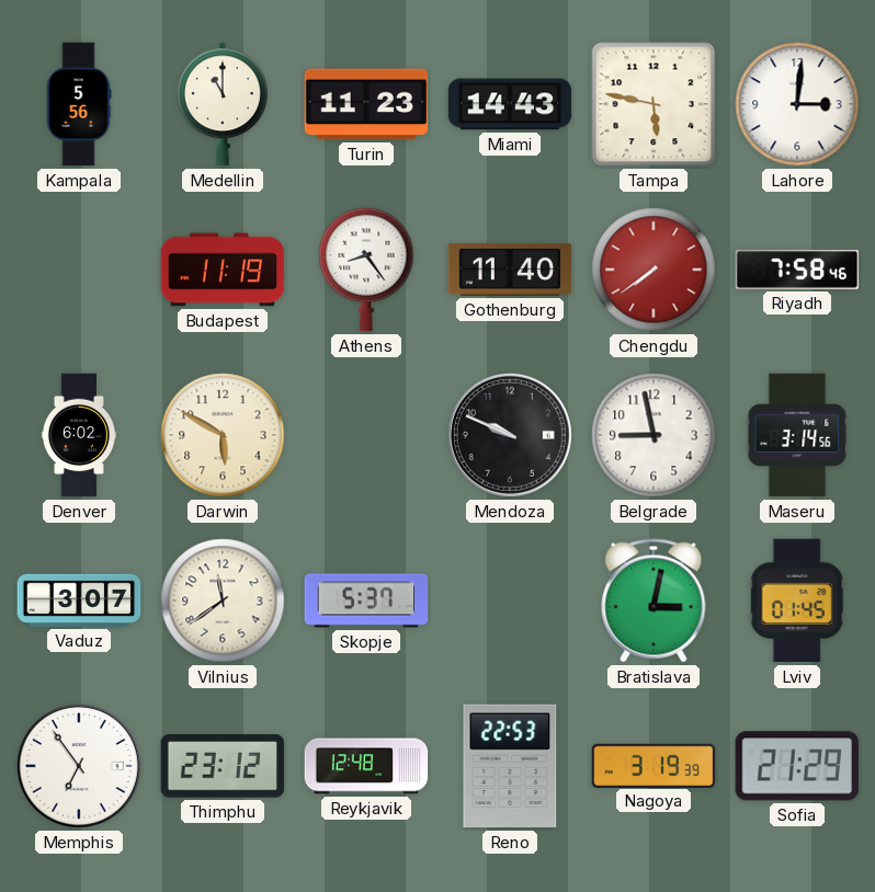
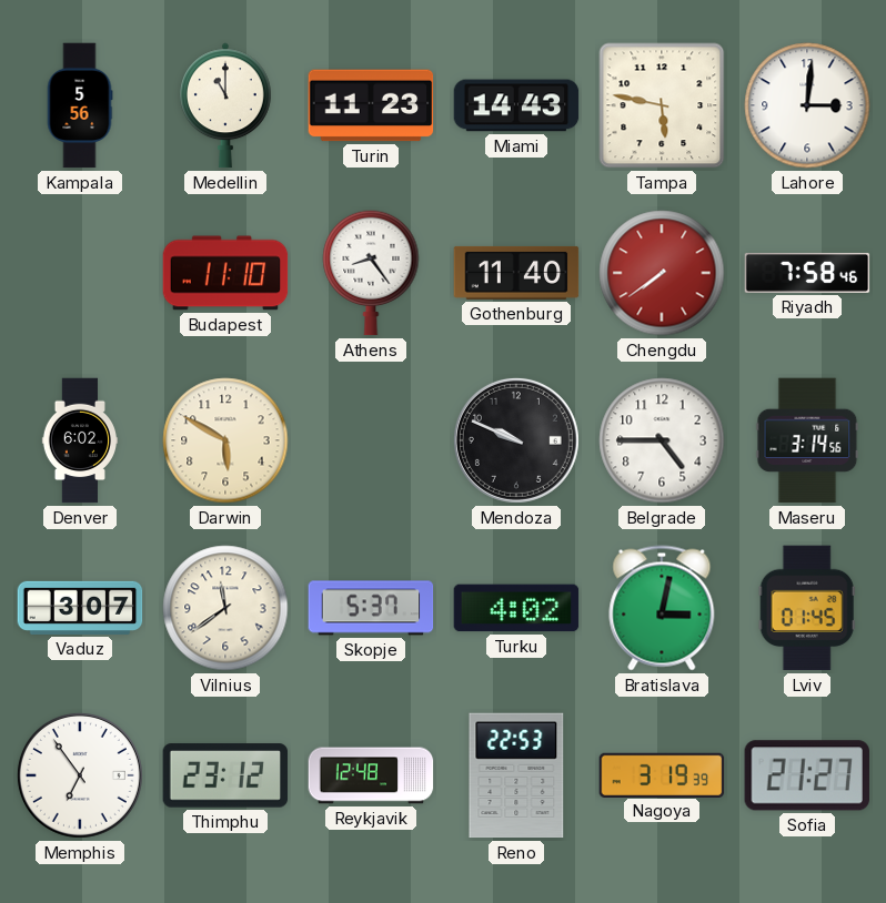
Budapest: 11:19 -> 11:10 (225, 273)
Belgrade: 8:58 -> 4:45 (662, 440)
Turku: none -> 4:02 (516, 608)
Sofia: 21:29 -> 21:27 (807, 775)
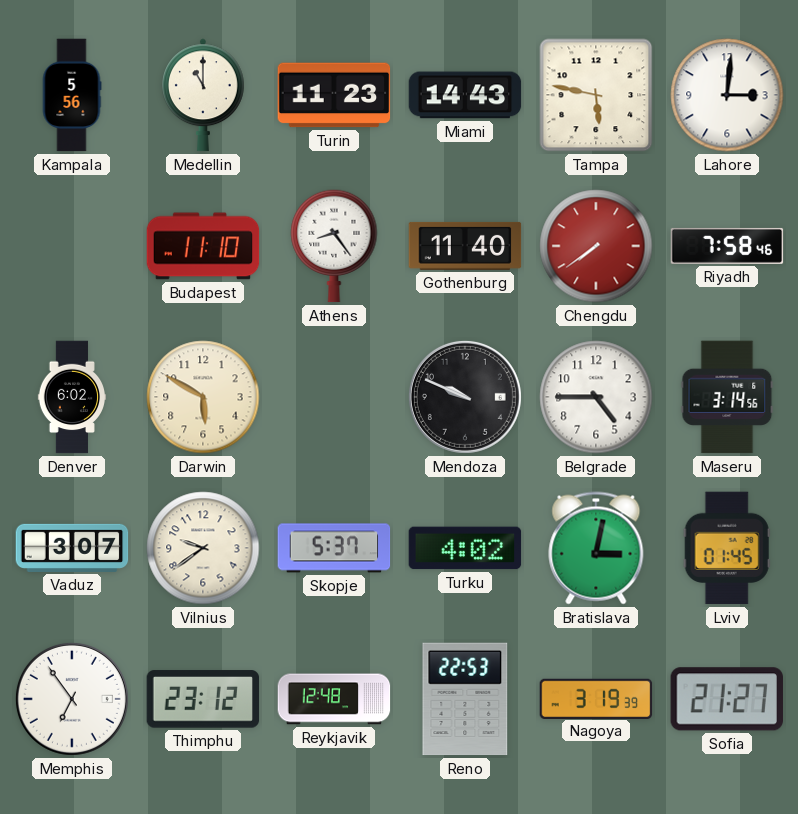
Vilnius: 11:39 -> 9:39 (203, 548)
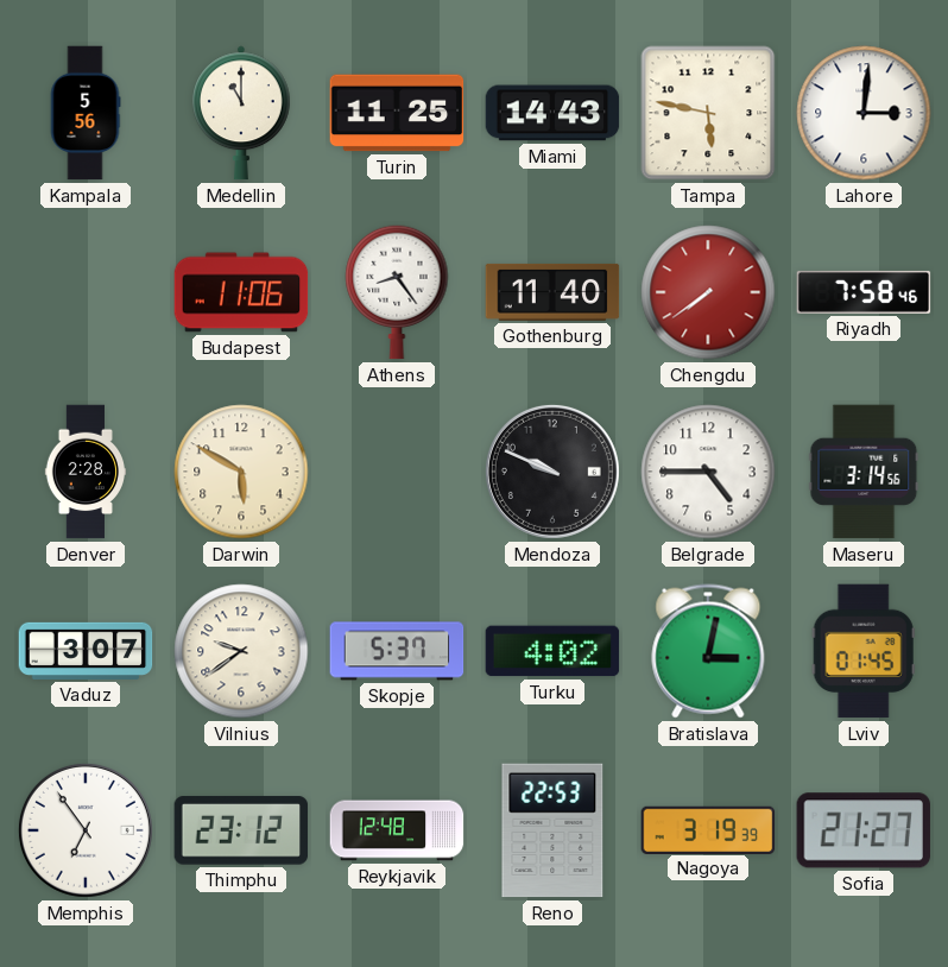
Turin: 11:23 -> 11:25 (397, 113)
Budapest: 11:10 -> 11:06 (241, 292)
Denver: 6:02 -> 2:28 (86, 472)
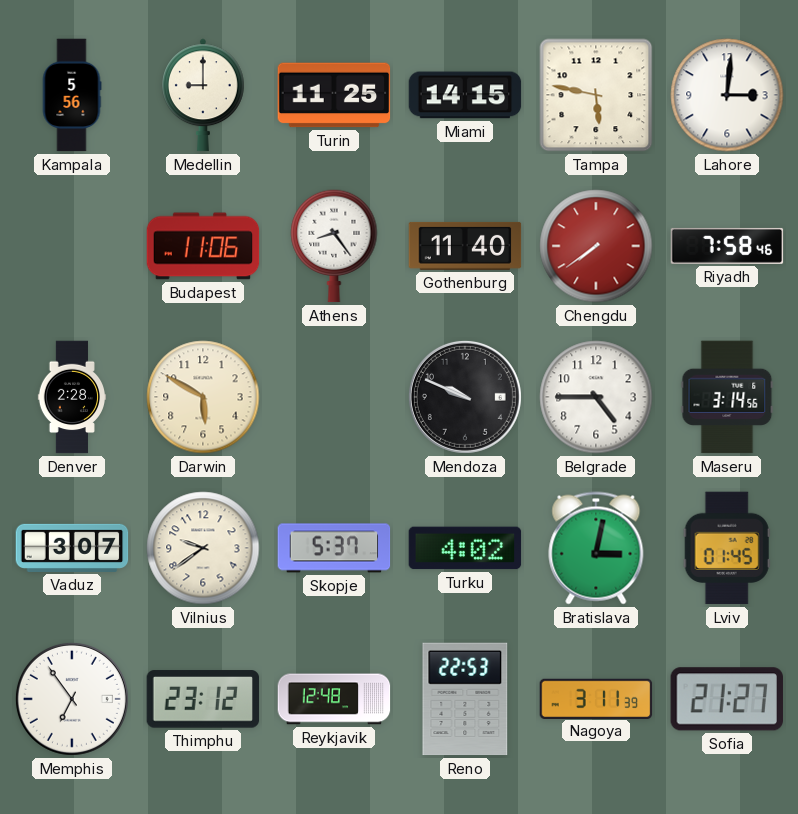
Medellin: 11:00 -> 9:00 (204, 95)
Miami: 14:43 -> 14:15 (465, 95)
Nagoya: 3:19 -> 3:11 (596, 698)
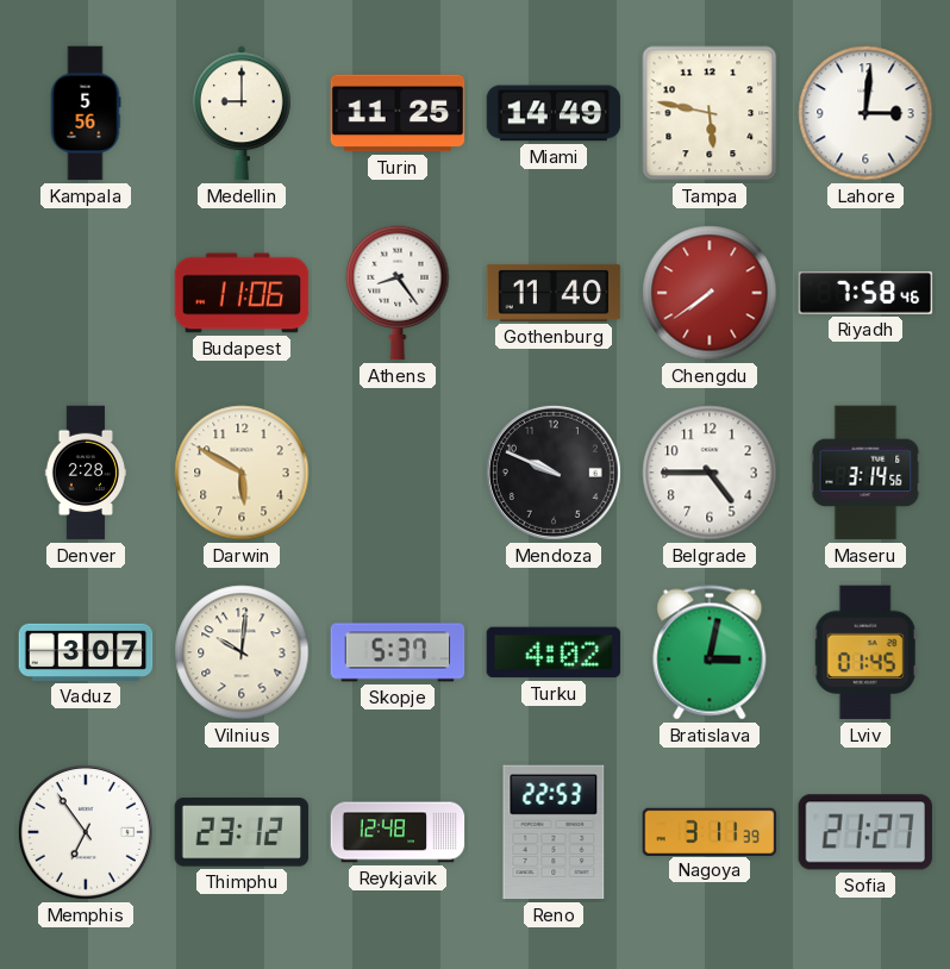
Miami: 14:15 -> 14:49 (554, 113)
Vilnius: 9:39 -> 10:01 (242, 652)
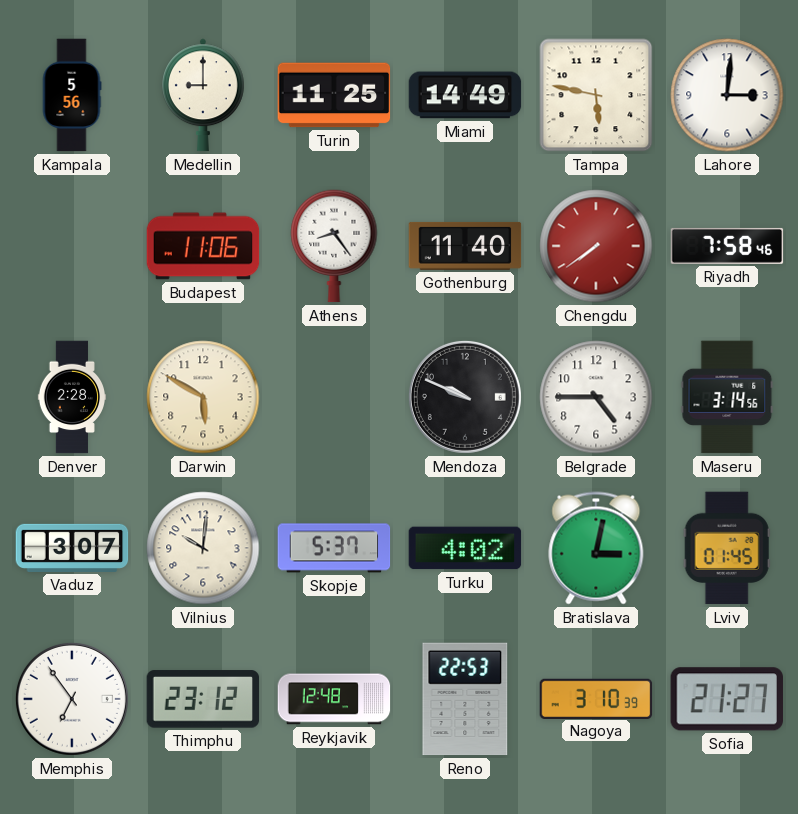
Nagoya: 3:11 -> 3:10 (596, 698)
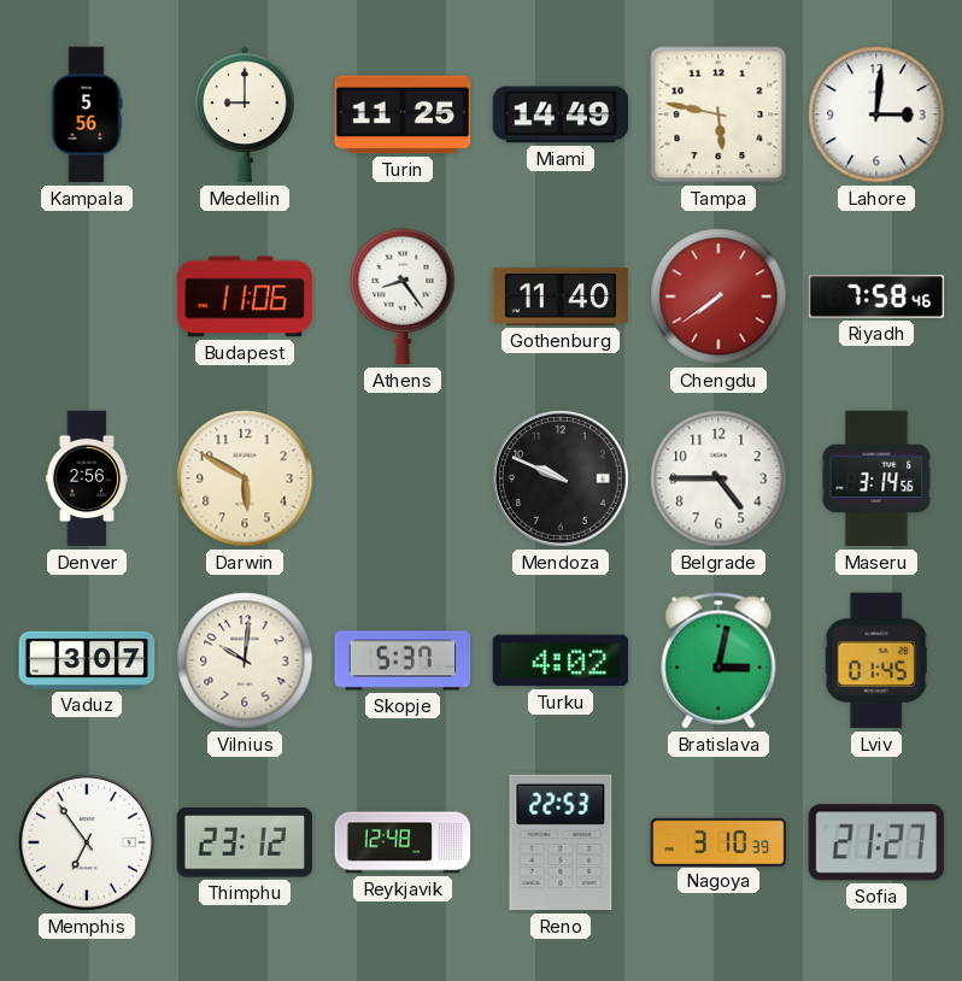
Denver: 2:28 -> 2:56 (87, 478)
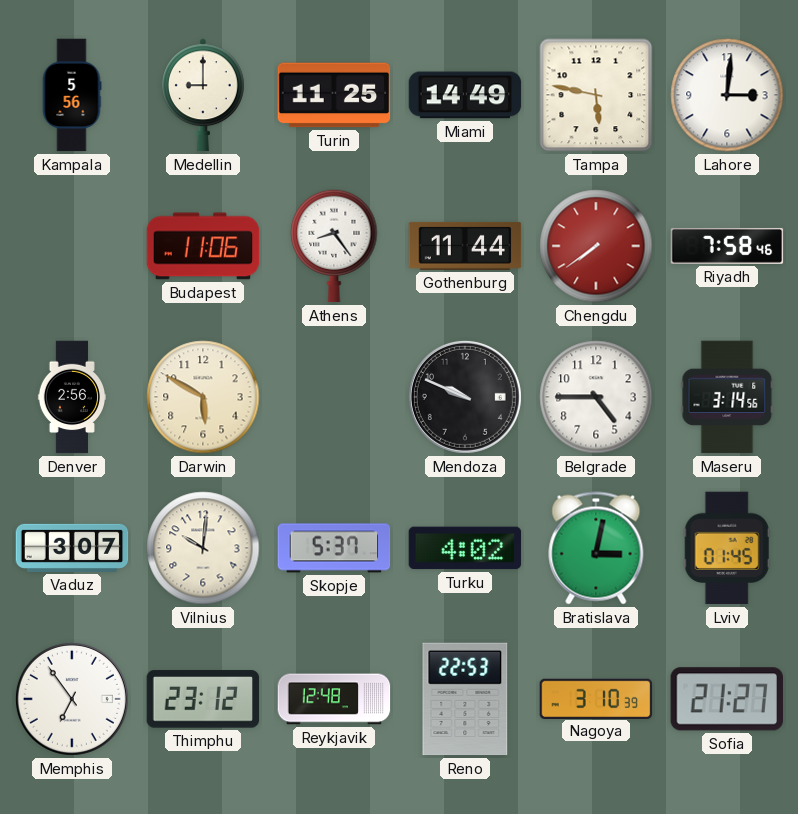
Gothenburg: 11:40 -> 11:44 (465, 246)
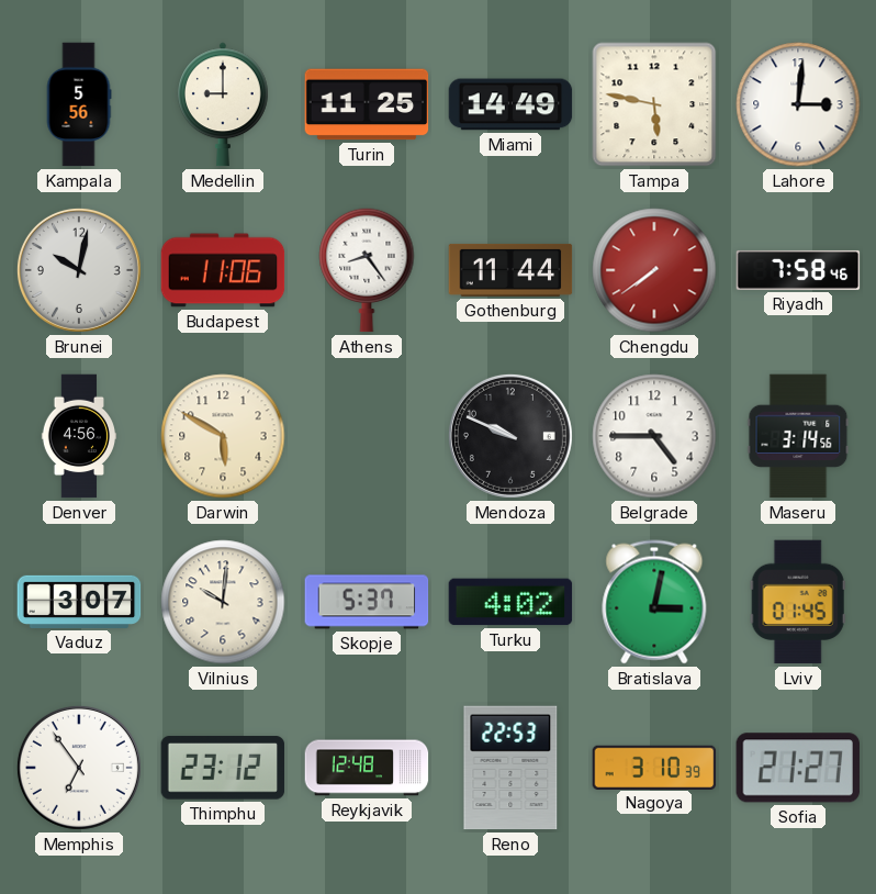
Brunei: none -> 10:02 (79, 270)
Denver: 2:56 -> 4:56 (79, 436)
